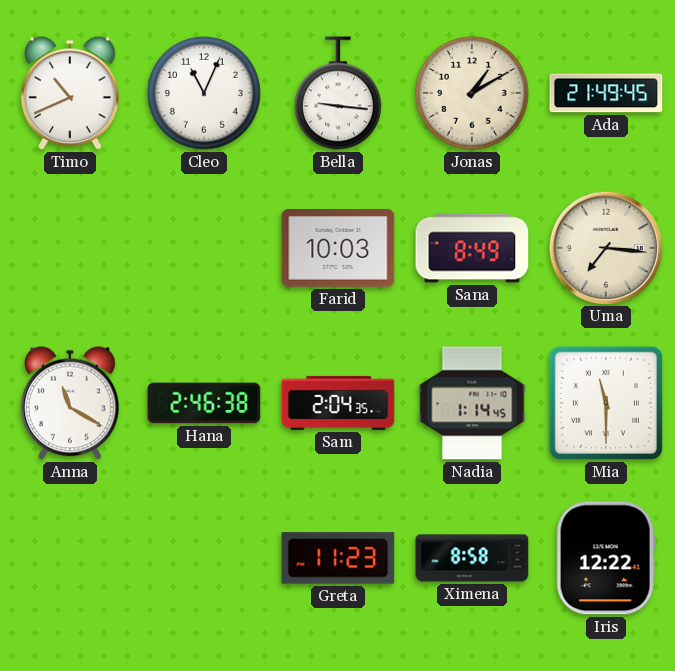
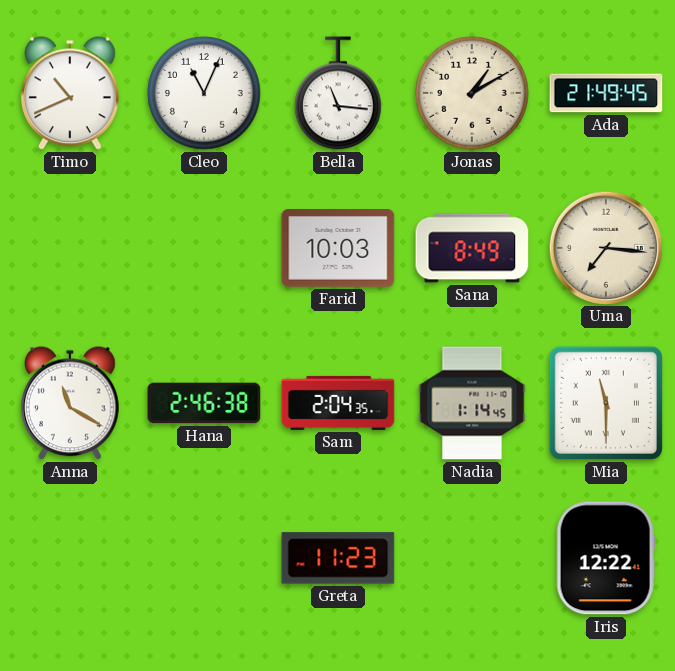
Bella: 9:16 -> 11:16 (339, 93)
Ximena: 8:58 -> none (472, 558)
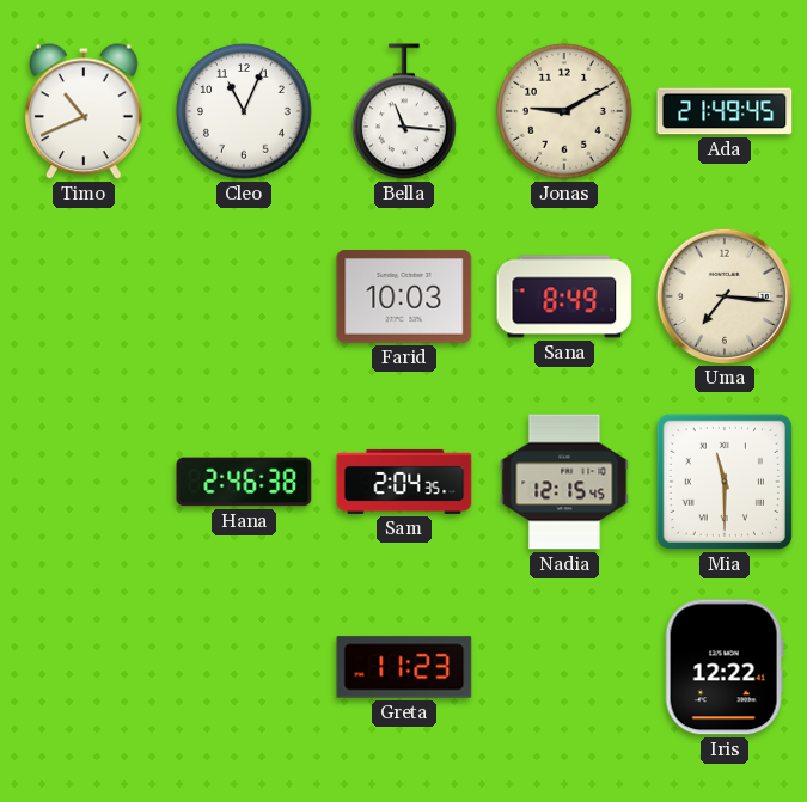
Jonas: 1:10 -> 9:10 (564, 111)
Anna: 11:20 -> none (71, 403)
Nadia: 1:14 -> 12:15 (564, 482)
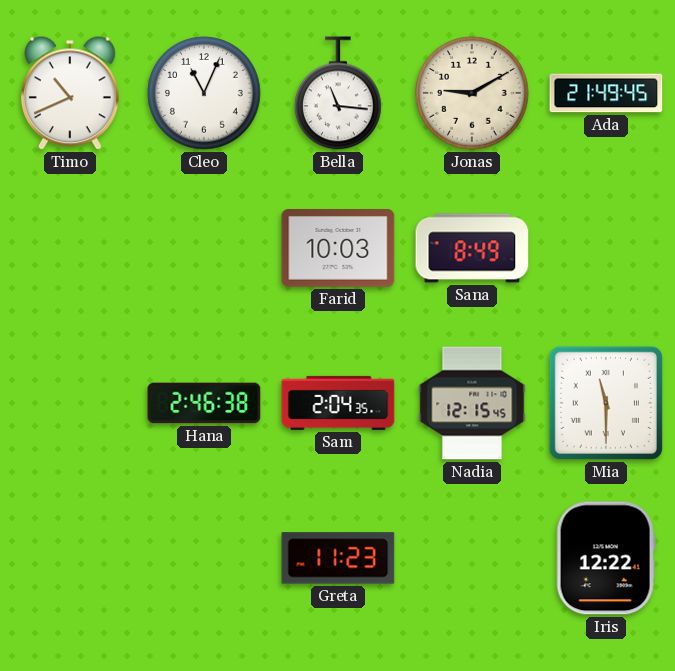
Uma: 7:16 -> none (723, 295)
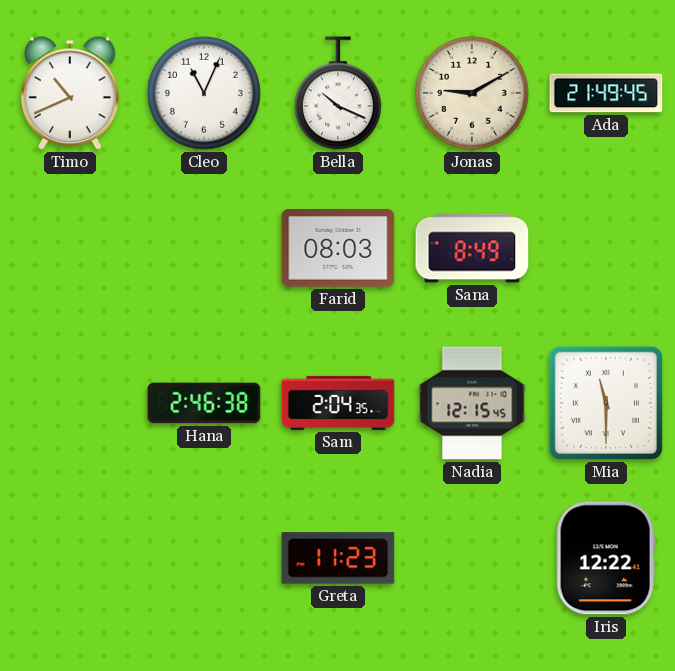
Bella: 11:16 -> 10:19 (339, 93)
Farid: 10:03 -> 08:03 (338, 248)
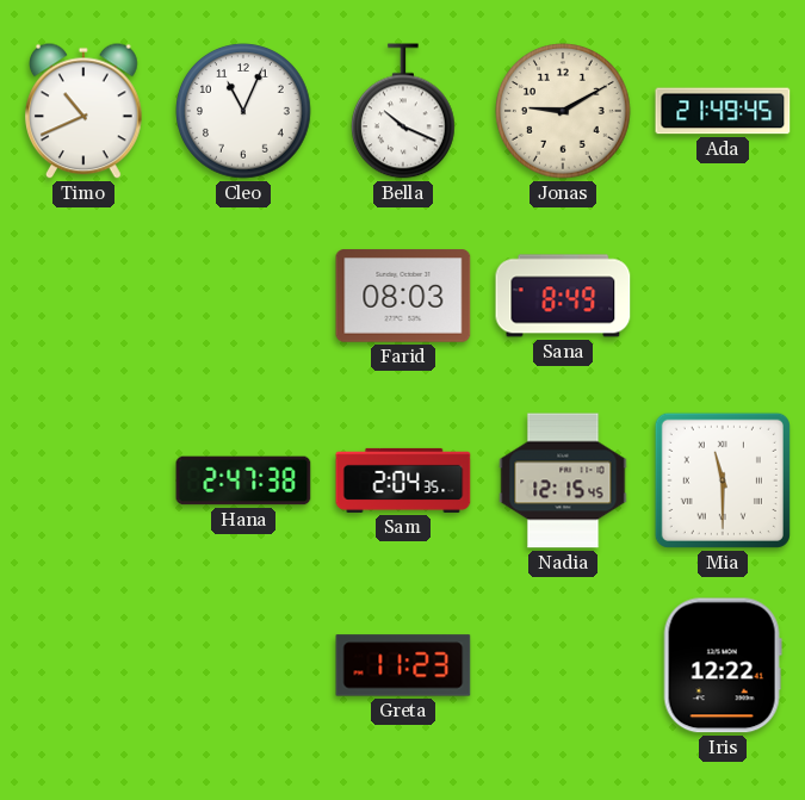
Hana: 2:46 -> 2:47 (243, 480)
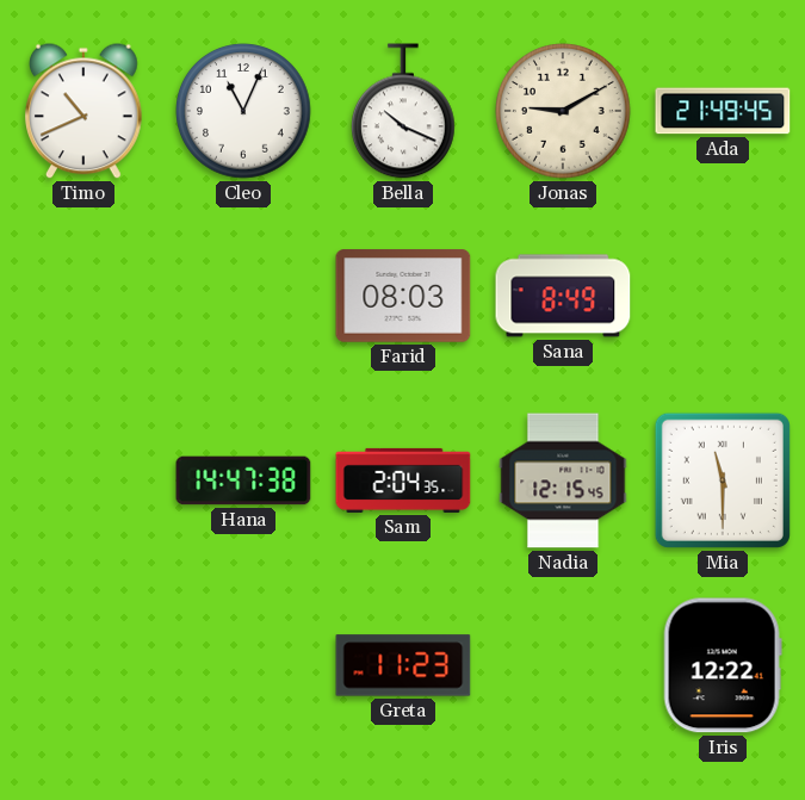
Hana: 2:47 -> 14:47 (243, 480)
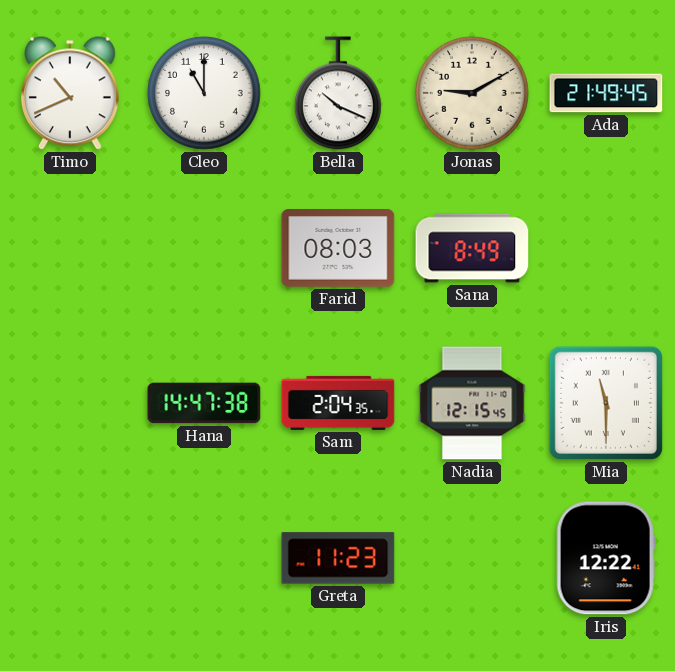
Cleo: 11:04 -> 11:00 (204, 93)
